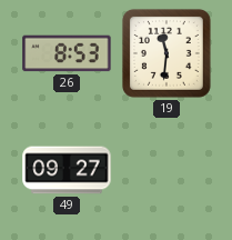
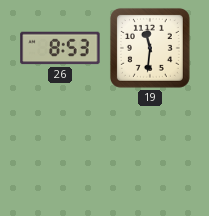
49: 09:27 -> none (67, 170)
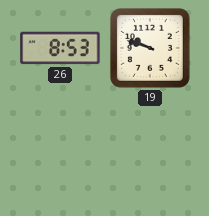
19: 11:31 -> 9:48 (150, 48)
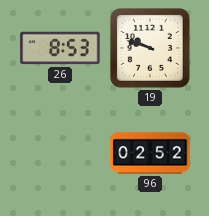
96: none -> 02:52 (150, 153)
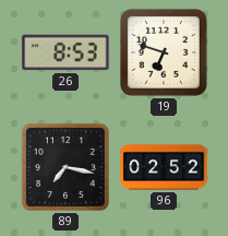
19: 9:48 -> 6:48 (164, 52)
89: none -> 7:17 (65, 167)
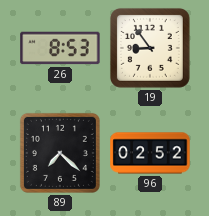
19: 6:48 -> 8:54 (150, 48)
89: 7:17 -> 7:22 (60, 153)
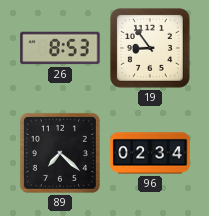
96: 02:52 -> 02:34 (150, 153)
